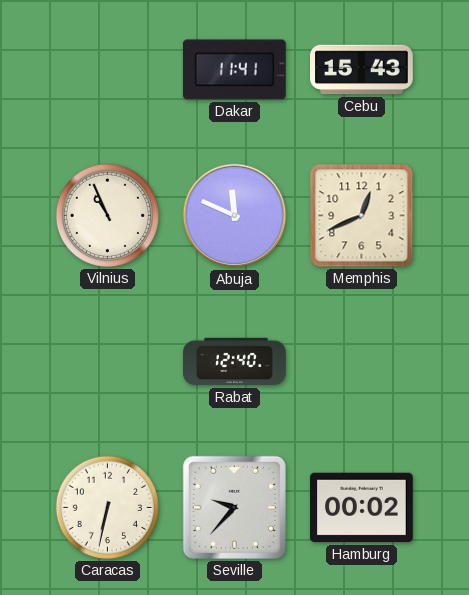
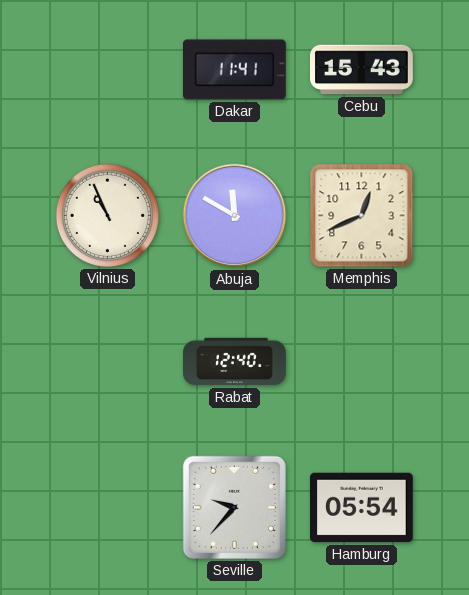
Abuja: 11:49 -> 11:50 (235, 216)
Caracas: 6:32 -> none (107, 507)
Hamburg: 00:02 -> 05:54 (362, 508)
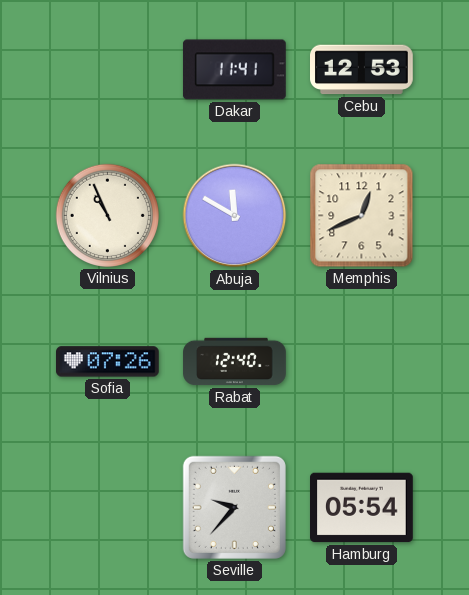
Cebu: 15:43 -> 12:53 (362, 70)
Sofia: none -> 07:26 (108, 362)
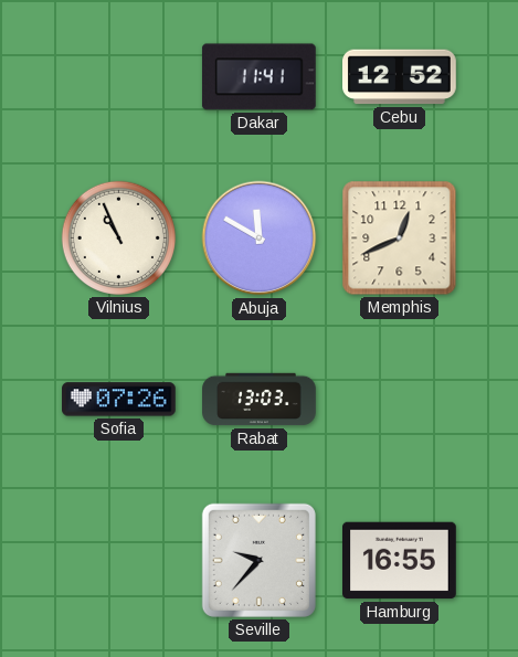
Cebu: 12:53 -> 12:52 (400, 77)
Rabat: 12:40 -> 13:03 (260, 400)
Hamburg: 05:54 -> 16:55 (400, 561)
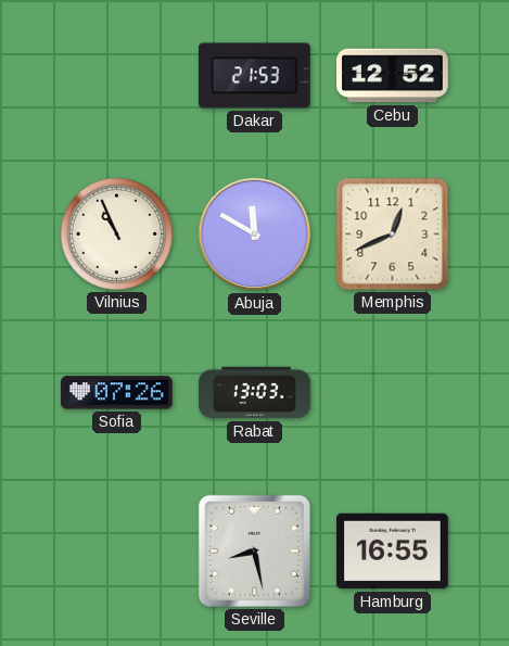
Dakar: 11:41 -> 21:53 (254, 76)
Seville: 9:37 -> 8:28 (254, 550)
